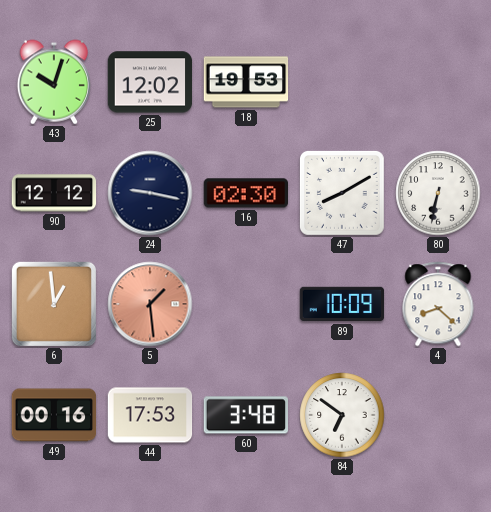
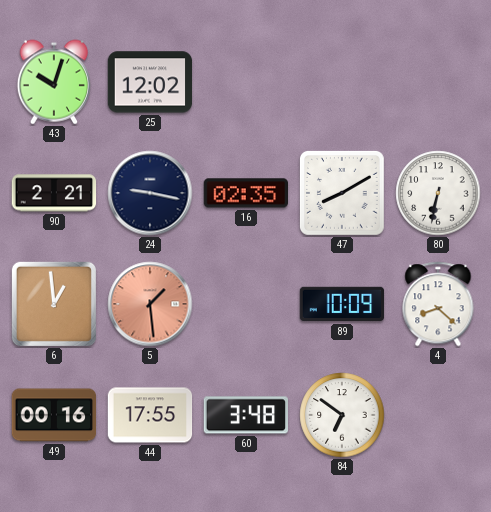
18: 19:53 -> none (246, 82)
90: 12:12 -> 2:21 (54, 193)
16: 02:30 -> 02:35 (245, 193)
44: 17:53 -> 17:55 (150, 415)
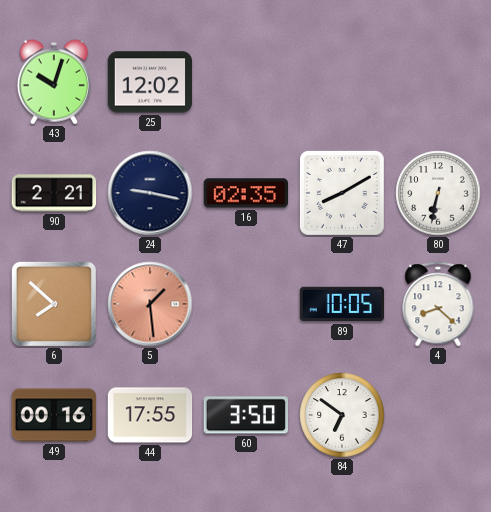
6: 12:59 -> 7:52 (54, 304)
89: 10:09 -> 10:05 (342, 304)
60: 3:48 -> 3:50 (246, 415)
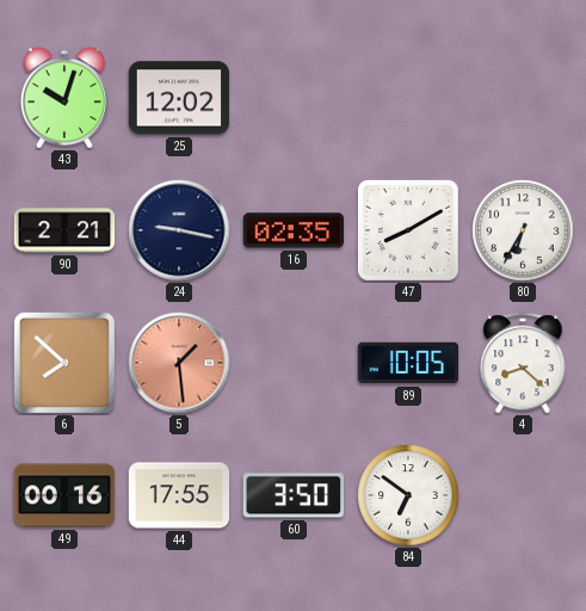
80: 6:32 -> 6:35 (523, 230)
